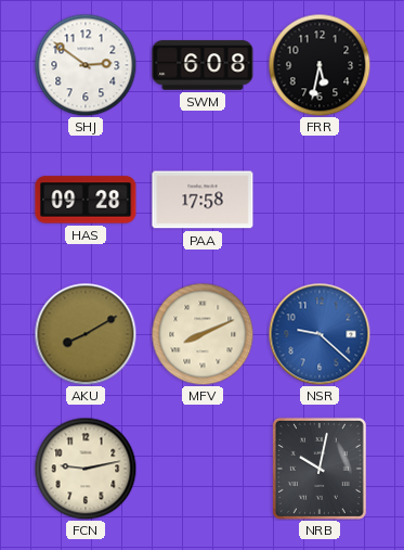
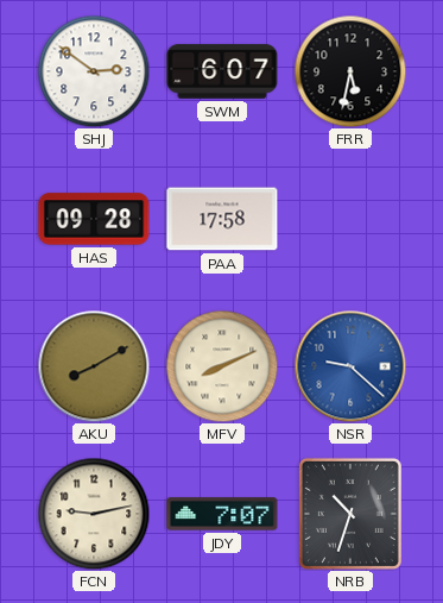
SWM: 6:08 -> 6:07 (222, 71)
JDY: none -> 7:07 (222, 514)
NRB: 10:02 -> 10:33 (350, 514)
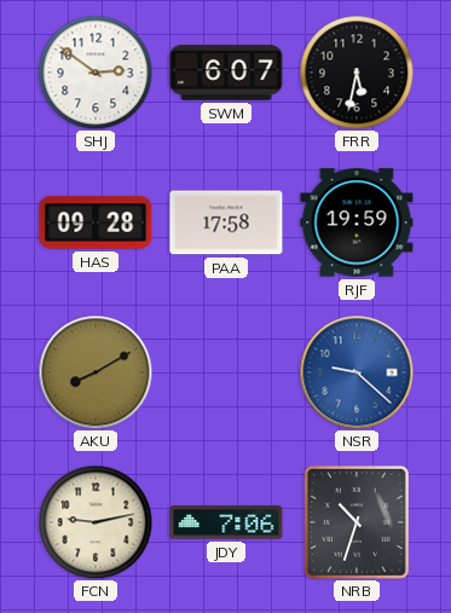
RJF: none -> 19:59 (357, 222)
MFV: 8:11 -> none (222, 366)
JDY: 7:07 -> 7:06 (226, 522)
